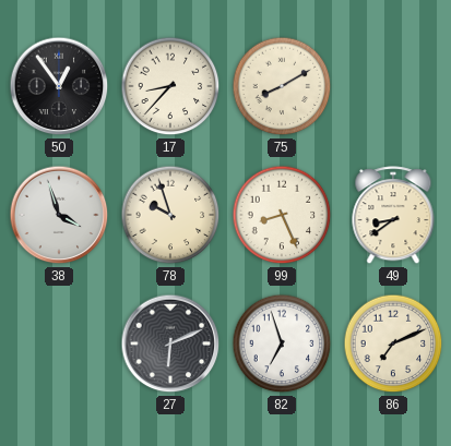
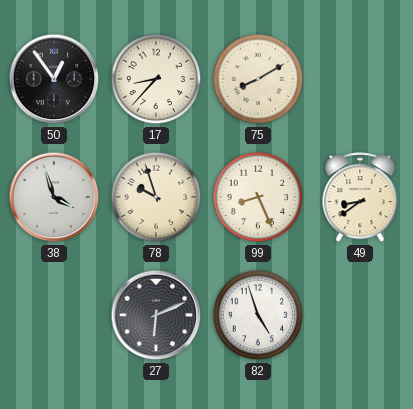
82: 6:57 -> 4:57 (258, 315)
86: 7:11 -> none (393, 343)
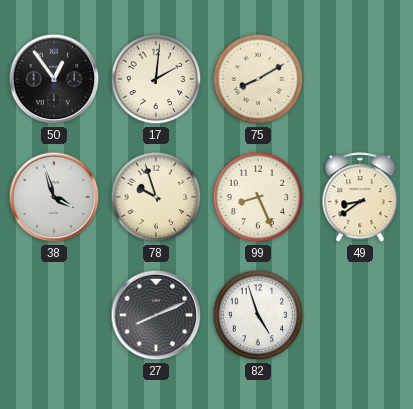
17: 8:37 -> 2:01 (156, 79)
27: 6:11 -> 8:11 (156, 315)
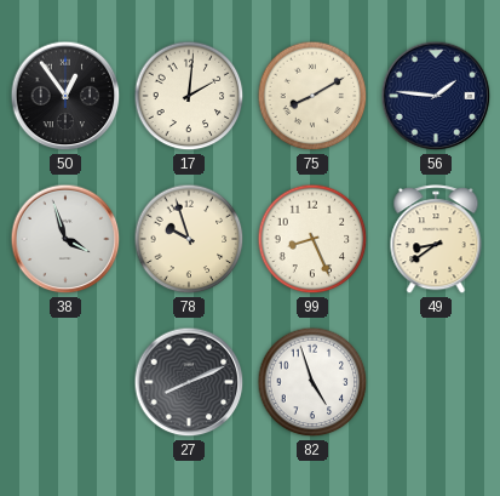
56: none -> 1:46 (436, 96)
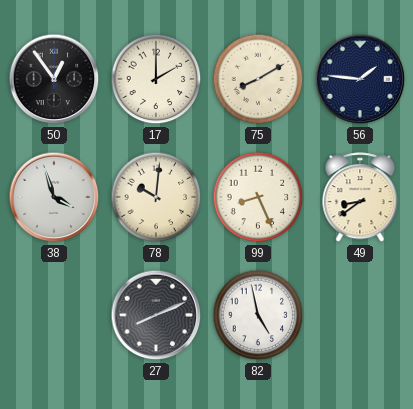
17: 2:01 -> 2:00 (156, 79)
78: 9:57 -> 10:01 (156, 197)
82: 4:57 -> 4:58 (258, 315)
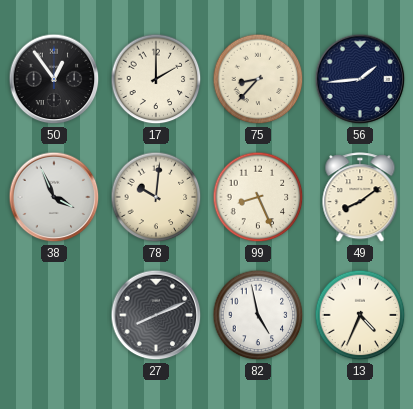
75: 8:10 -> 8:37 (258, 79)
56: 1:46 -> 1:44 (360, 79)
38: 3:57 -> 3:56 (54, 197)
49: 8:39 -> 8:09 (360, 198)
13: none -> 4:34 (360, 315)
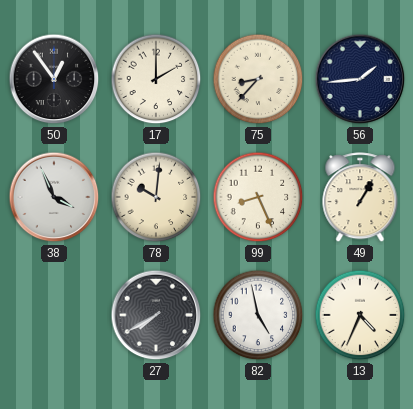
49: 8:09 -> 1:05 (360, 198)
27: 8:11 -> 7:40 (156, 315)
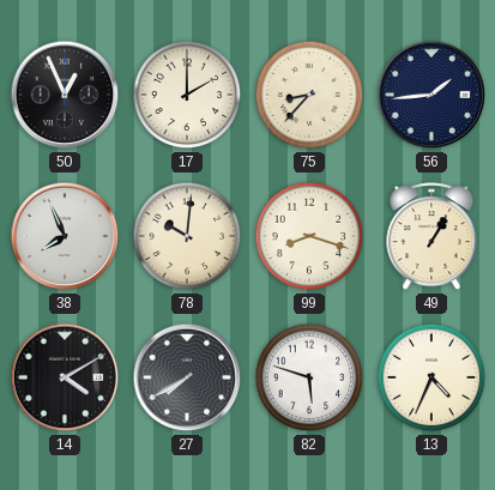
50: 12:54 -> 12:56 (65, 95)
38: 3:56 -> 7:56 (65, 236)
99: 8:26 -> 8:18 (309, 236)
14: none -> 4:10 (65, 377)
82: 4:58 -> 5:48 (309, 377)
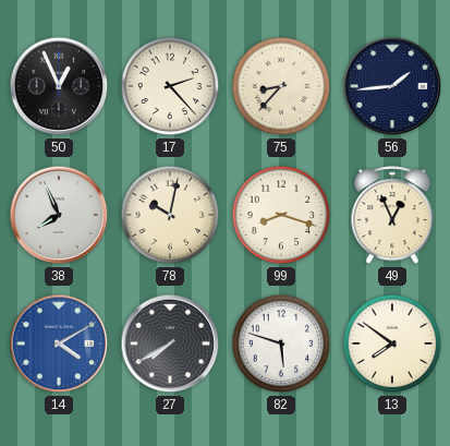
17: 2:00 -> 2:23 (170, 86)
78: 10:01 -> 10:02 (170, 215)
49: 1:05 -> 12:56 (392, 216)
14 dial: black -> blue (59, 343)
13: 4:34 -> 7:51 (392, 343)
